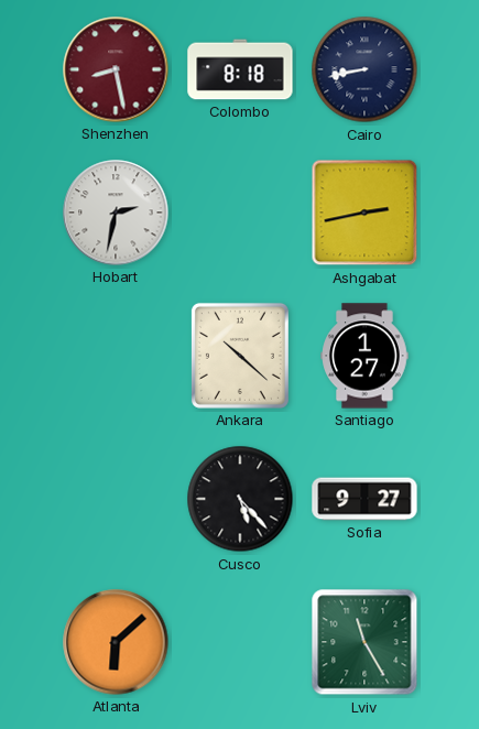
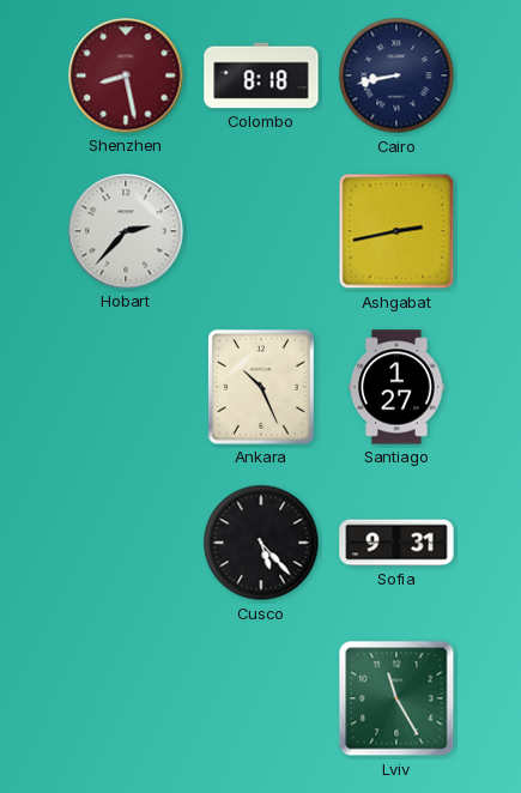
Hobart: 2:32 -> 2:37 (126, 231)
Ankara: 10:22 -> 10:26 (261, 387)
Sofia: 9:27 -> 9:31 (396, 543)
Atlanta: 6:08 -> none (116, 642)
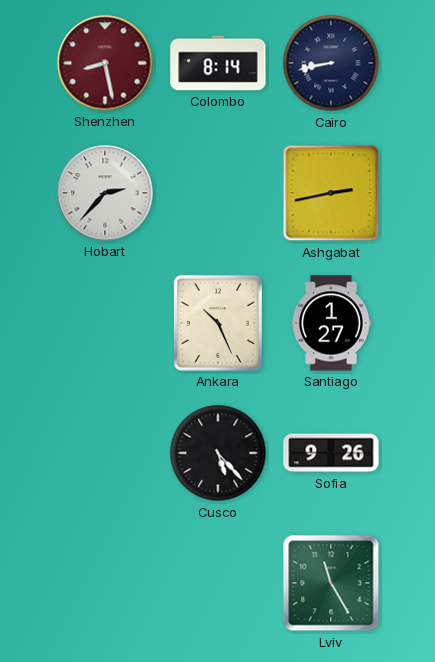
Colombo: 8:18 -> 8:14 (218, 63)
Sofia: 9:31 -> 9:26 (331, 453)
